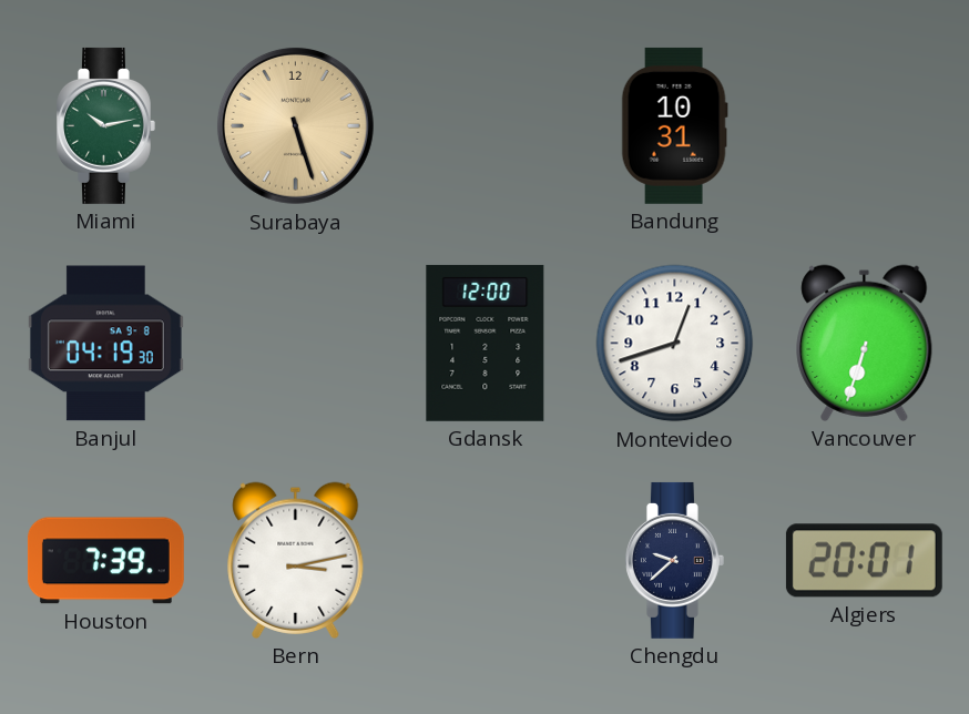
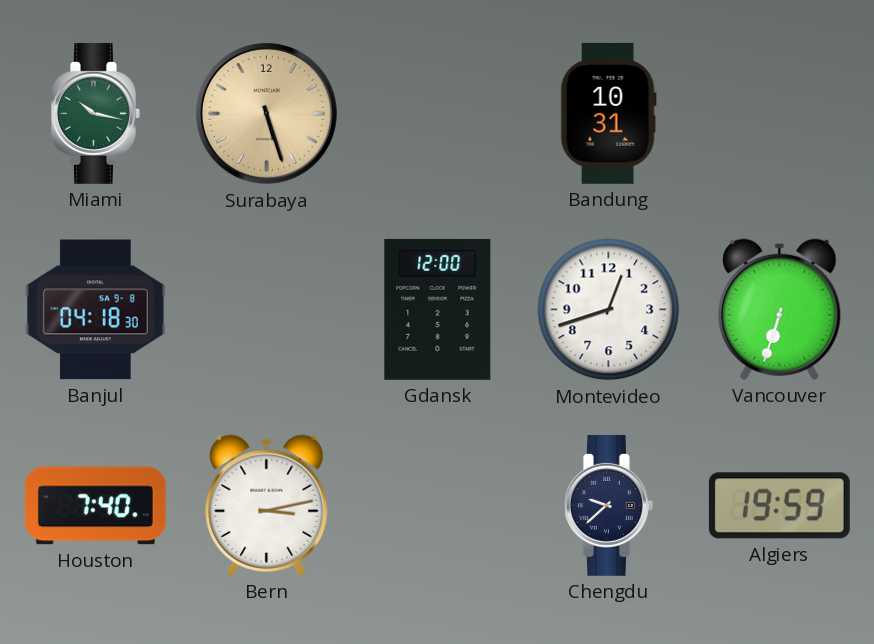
Miami: 10:13 -> 10:17 (96, 113)
Banjul: 04:19 -> 04:18 (95, 310)
Houston: 7:39 -> 7:40 (95, 506)
Algiers: 20:01 -> 19:59 (779, 506)
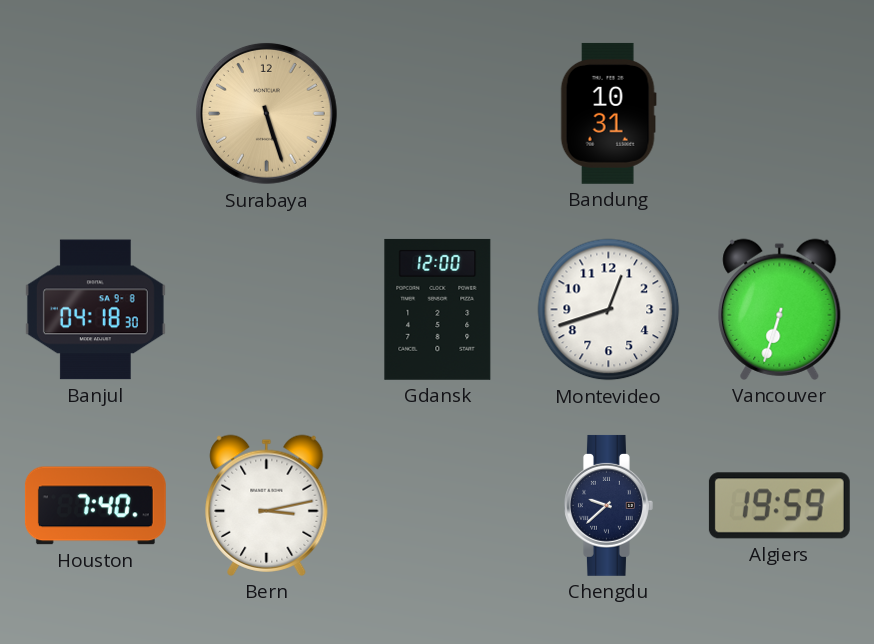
Miami: 10:17 -> none (96, 113)
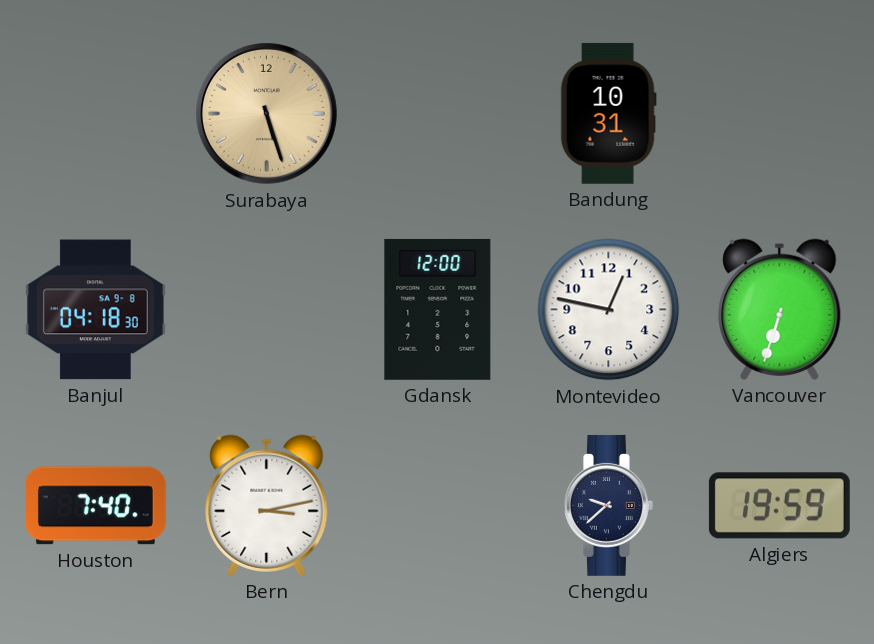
Montevideo: 12:42 -> 12:47 (609, 310)
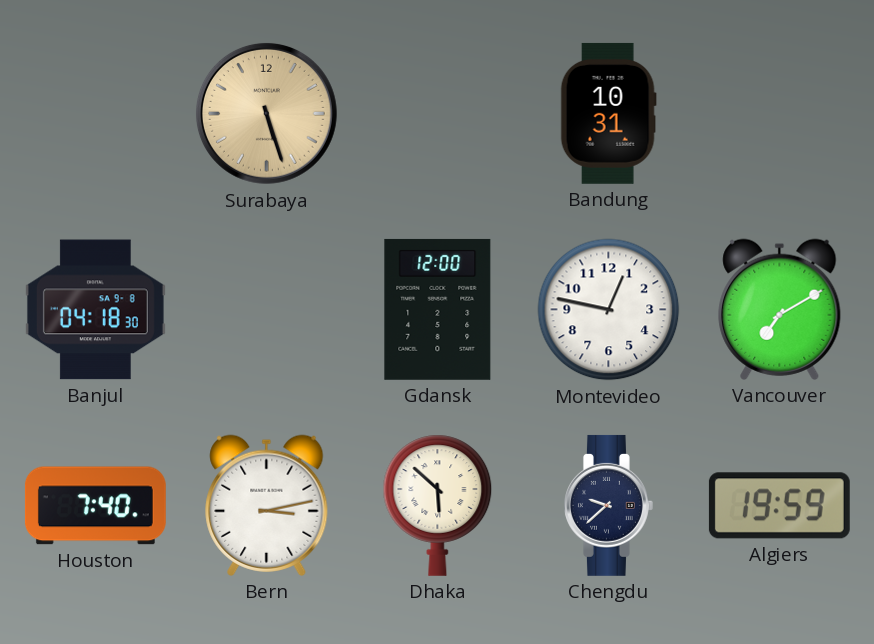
Vancouver: 6:33 -> 7:10 (780, 309)
Dhaka: none -> 5:52 (438, 505)
